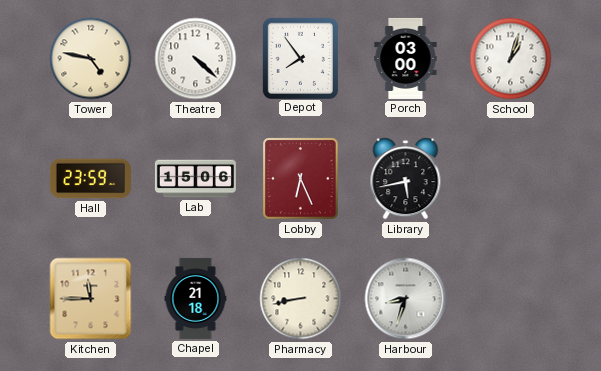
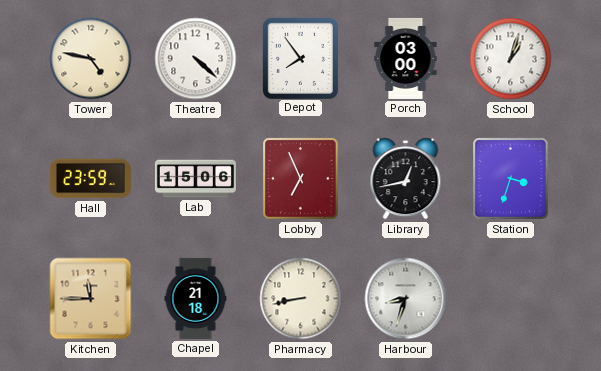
Lobby: 6:26 -> 6:56 (301, 179)
Library: 5:43 -> 12:43 (406, 179)
Station: none -> 3:33 (511, 179)
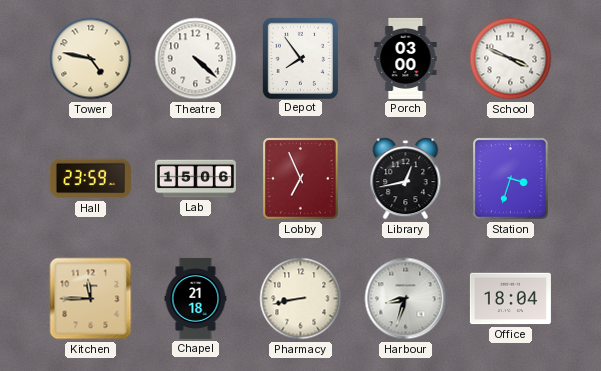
School: 1:03 -> 3:49 (511, 59)
Office: none -> 18:04 (510, 299)
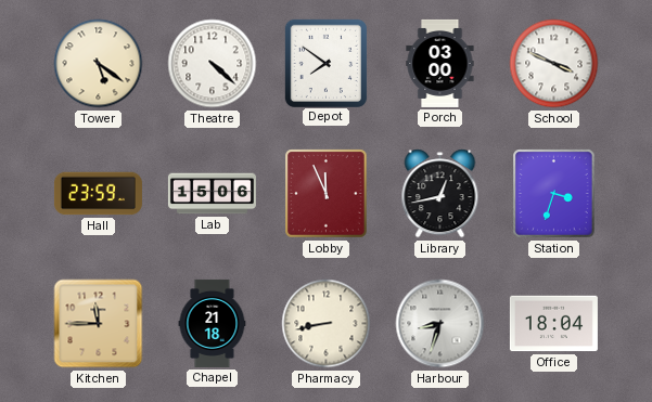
Tower: 4:47 -> 5:21 (99, 64)
Depot: 7:54 -> 7:51 (325, 63)
Lobby: 6:56 -> 11:56 (327, 194)
